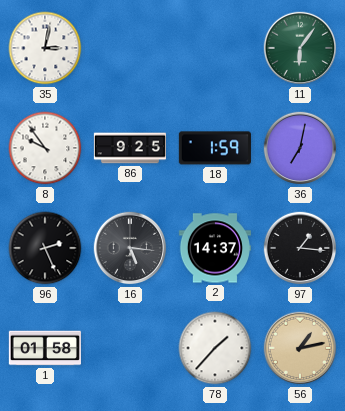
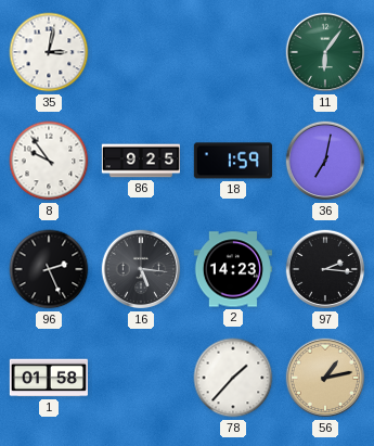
2: 14:37 -> 14:23 (233, 269)
97: 1:16 -> 2:16 (325, 269)
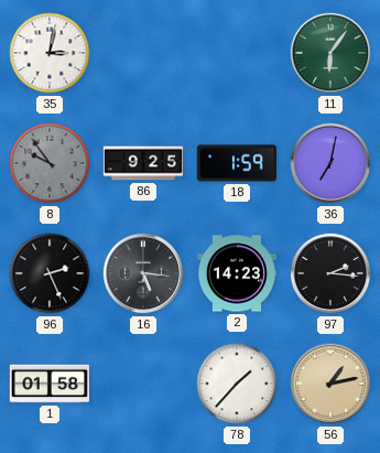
8 dial: white -> grey (50, 163)
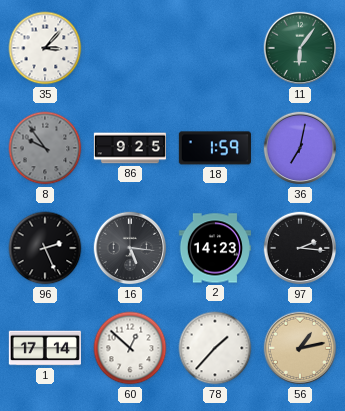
35: 3:02 -> 3:07 (45, 48)
1: 01:58 -> 17:14 (45, 348)
60: none -> 12:52 (130, 348)
